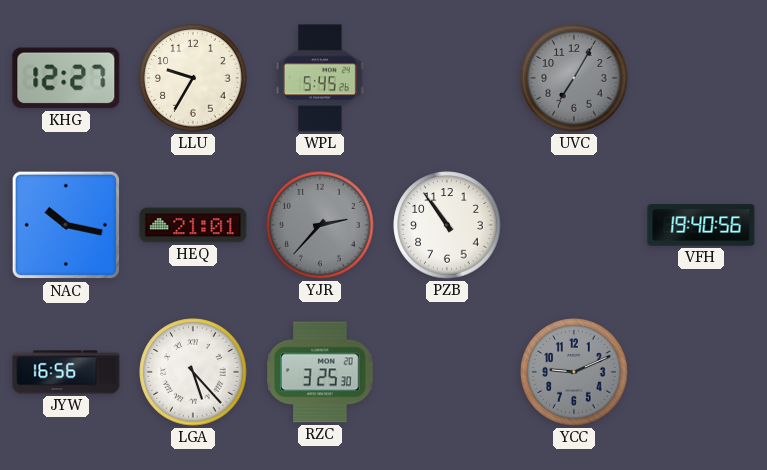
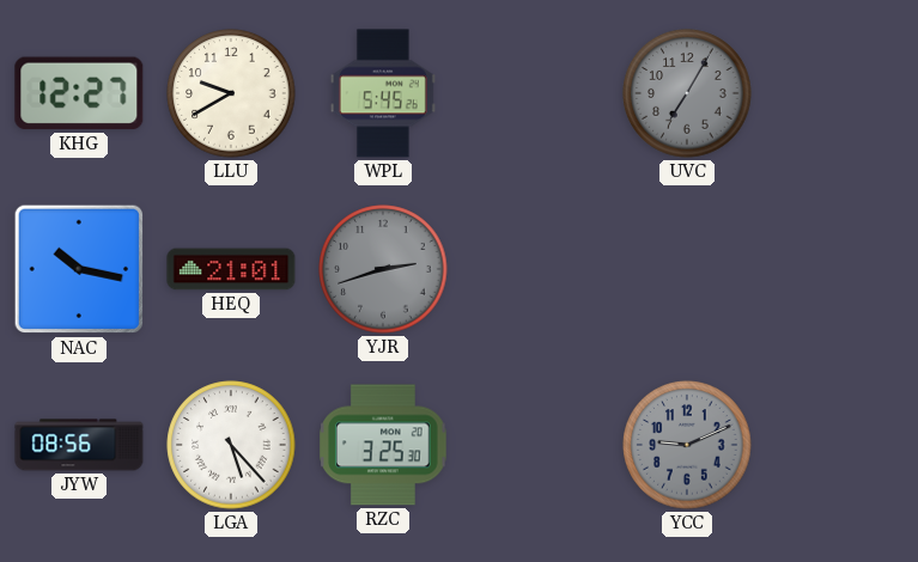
LLU: 9:35 -> 9:40 (231, 93)
YJR: 2:37 -> 2:42 (383, 269)
PZB: 10:54 -> none (447, 225)
VFH: 19:40 -> none (701, 225)
JYW: 16:56 -> 08:56 (79, 445)
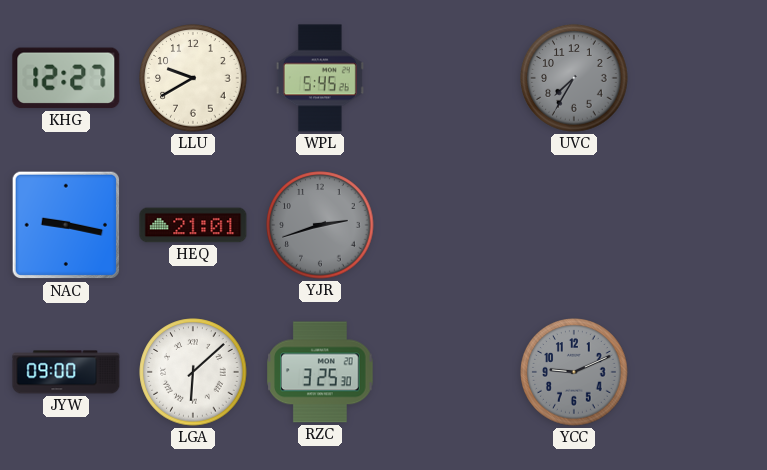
UVC: 7:05 -> 7:35 (574, 78)
NAC: 10:17 -> 9:17 (66, 225)
JYW: 08:56 -> 09:00 (66, 372)
LGA: 5:23 -> 6:08 (193, 372)
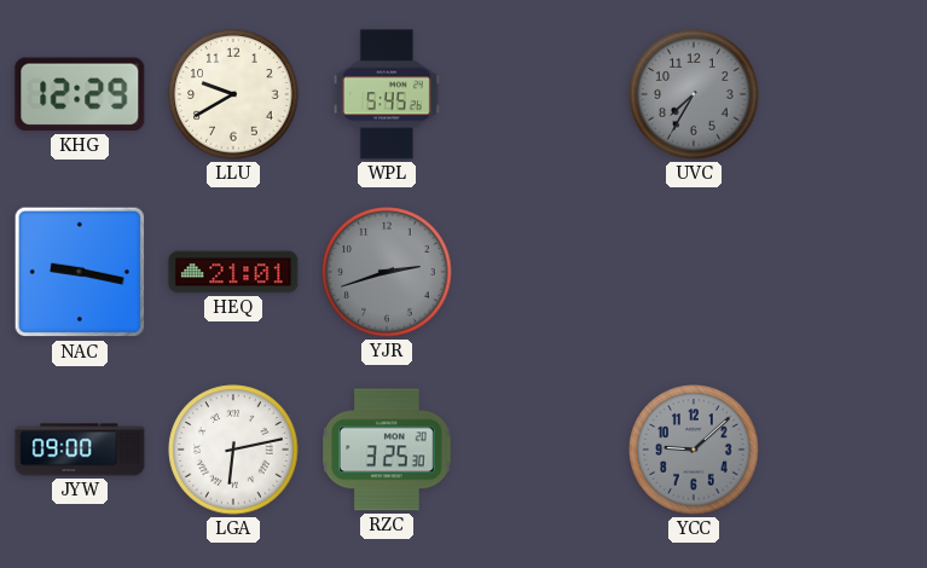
KHG: 12:27 -> 12:29 (80, 94)
LGA: 6:08 -> 6:13 (233, 450)
YCC: 9:11 -> 9:08 (694, 450)
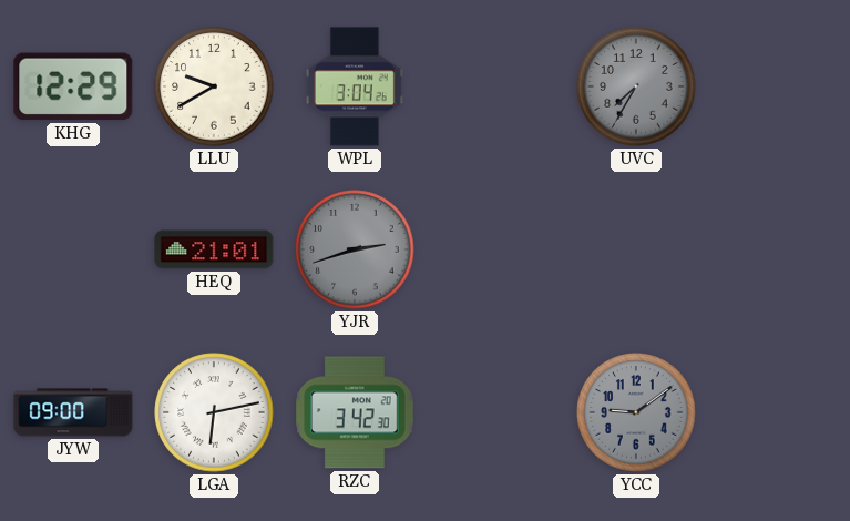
WPL: 5:45 -> 3:04 (355, 86)
NAC: 9:17 -> none (80, 272)
RZC: 3:25 -> 3:42 (355, 412)
YCC: 9:08 -> 9:09 (636, 412)
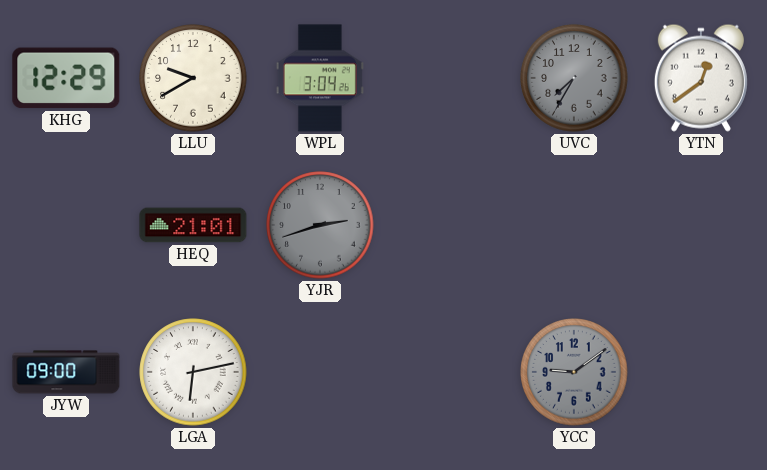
YTN: none -> 12:39 (701, 78)
RZC: 3:42 -> none (355, 412)
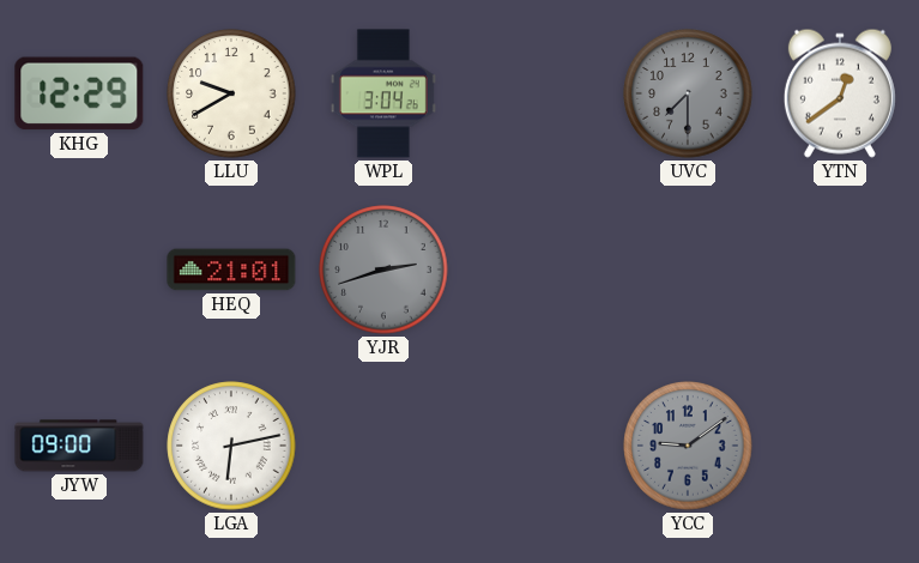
UVC: 7:35 -> 7:30 (688, 93)
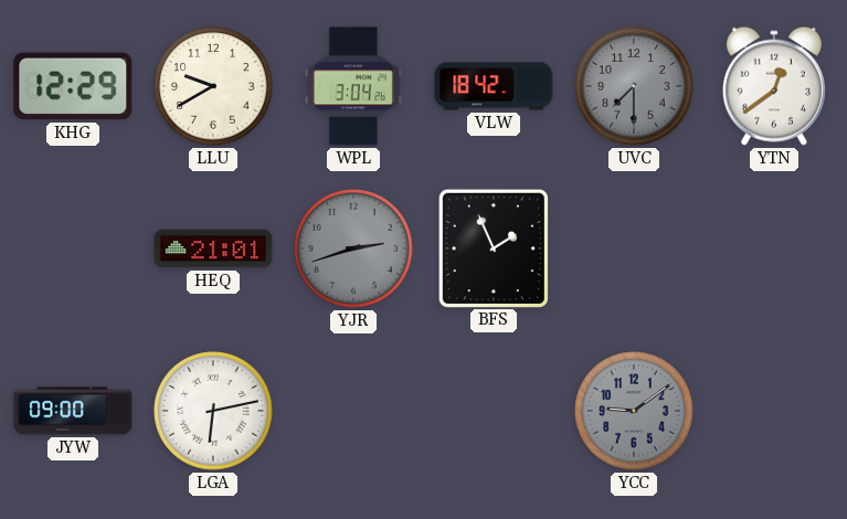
VLW: none -> 18:42 (494, 86)
BFS: none -> 1:56 (494, 247)
